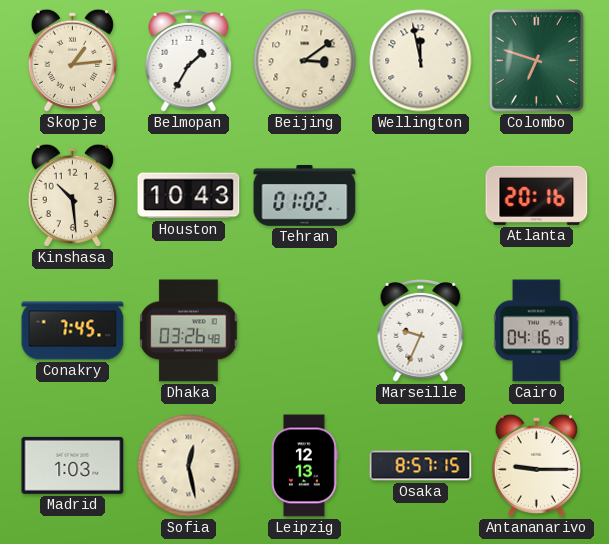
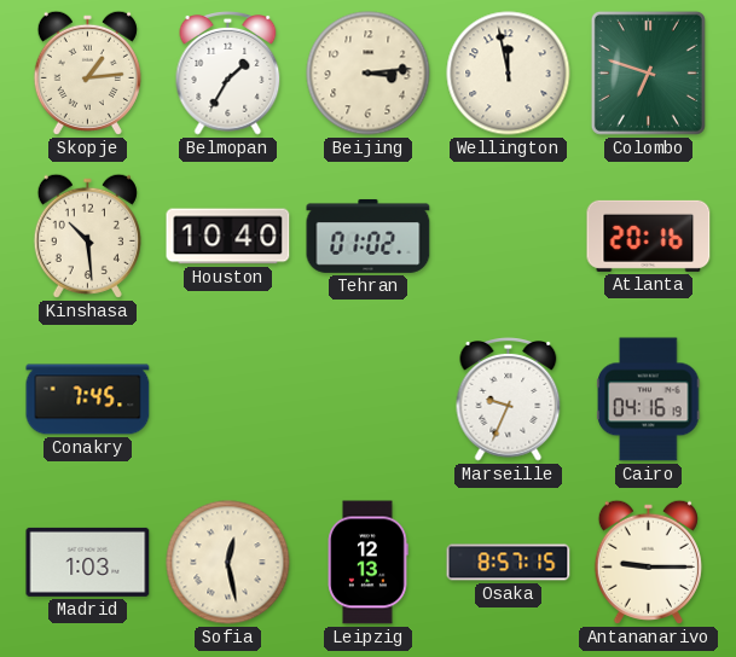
Beijing: 3:09 -> 3:14 (369, 74)
Houston: 10:43 -> 10:40 (228, 237)
Dhaka: 03:26 -> none (189, 331)
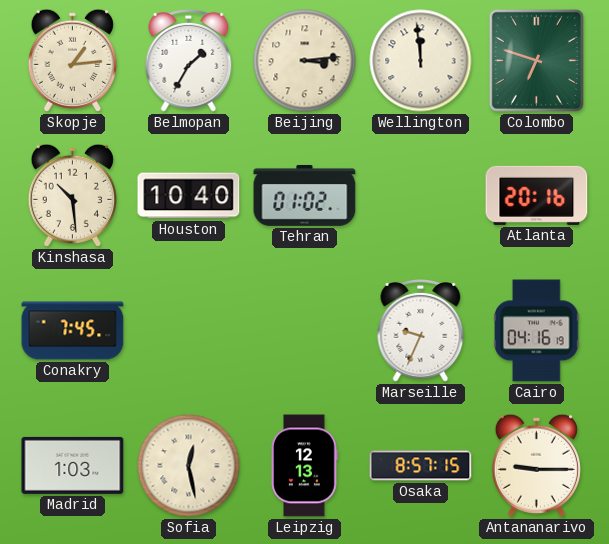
Wellington: 11:58 -> 11:59 (421, 61)
